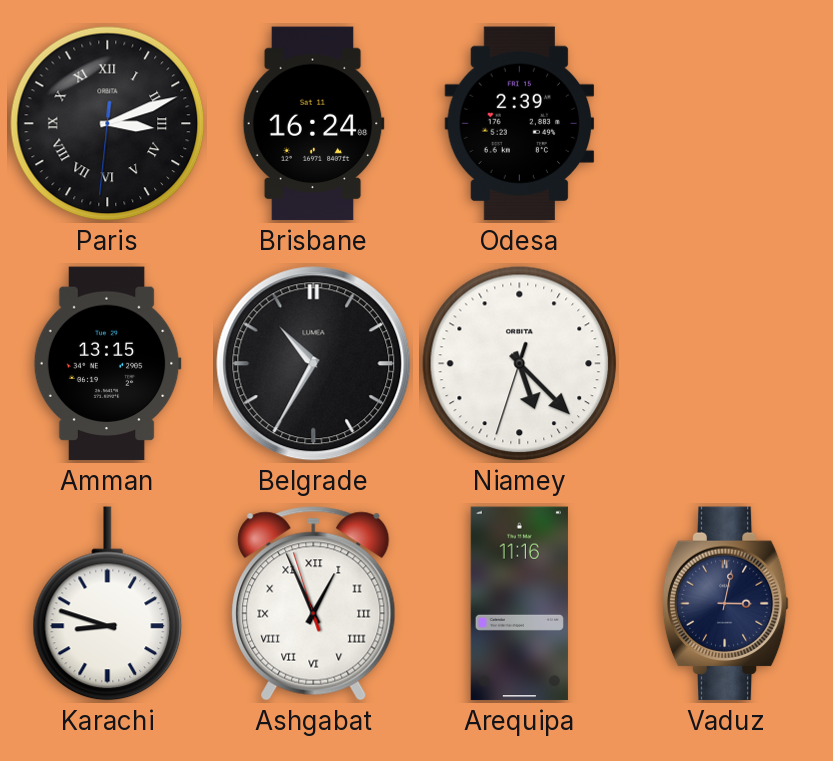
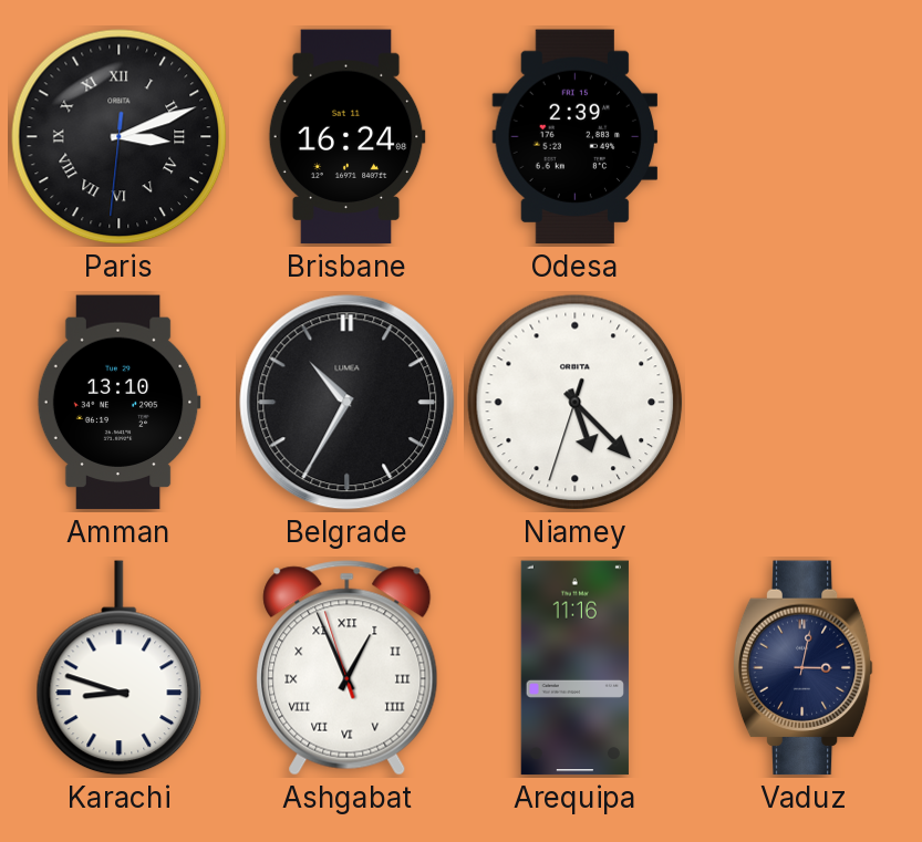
Amman: 13:15 -> 13:10 (118, 403)
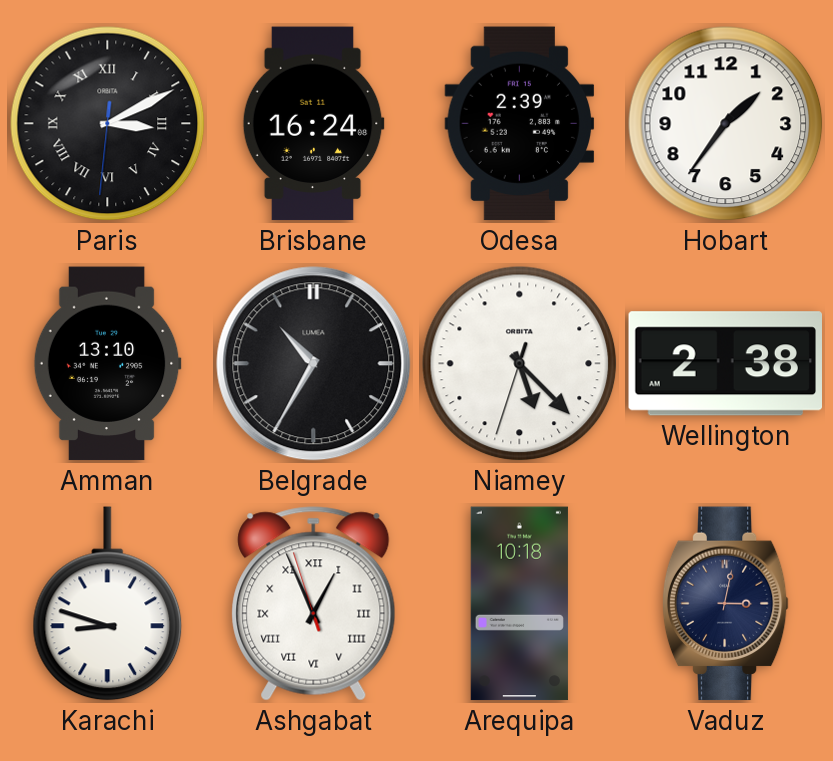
Paris: 3:11 -> 3:10 (108, 124)
Hobart: none -> 1:36 (726, 124)
Wellington: none -> 2:38 (725, 364)
Arequipa: 11:16 -> 10:18 (519, 604)
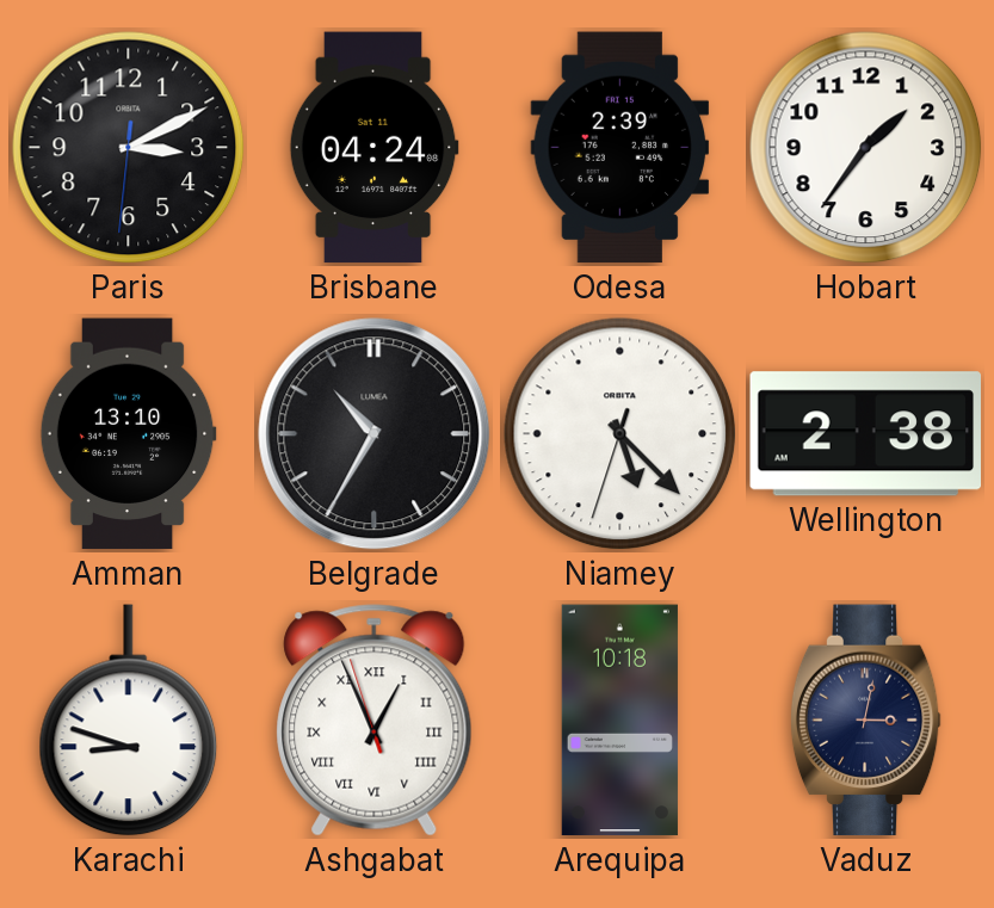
Paris numerals: Roman -> Arabic (129, 148)
Brisbane: 16:24 -> 04:24 (373, 148)
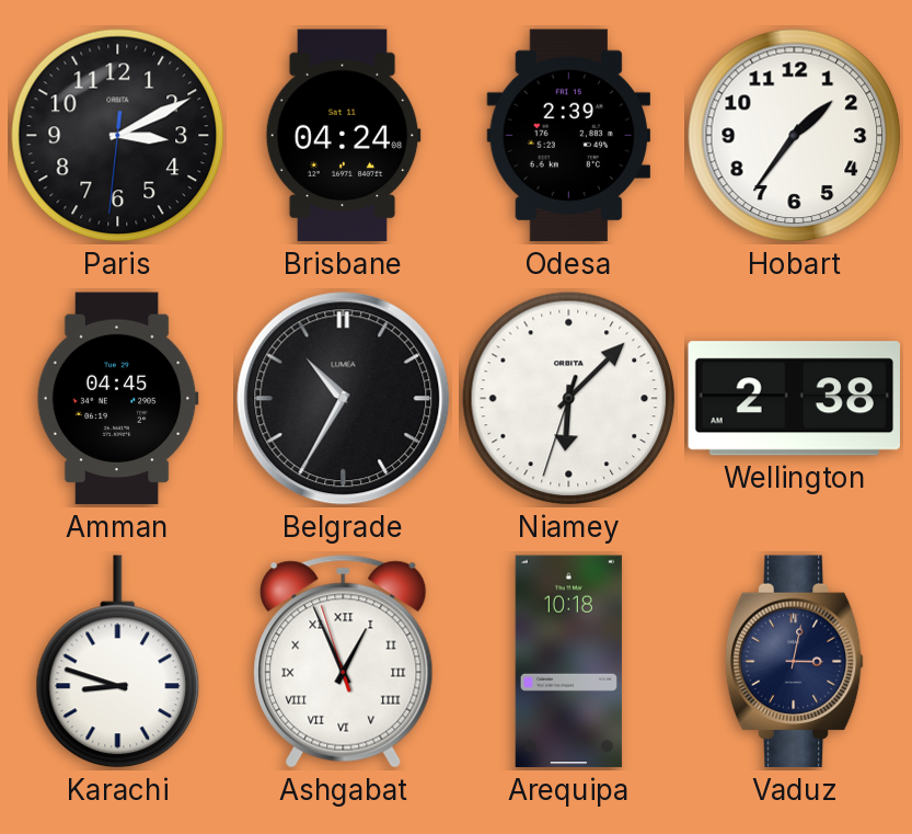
Amman: 13:10 -> 04:45 (117, 399)
Niamey: 5:22 -> 6:07 (569, 399)
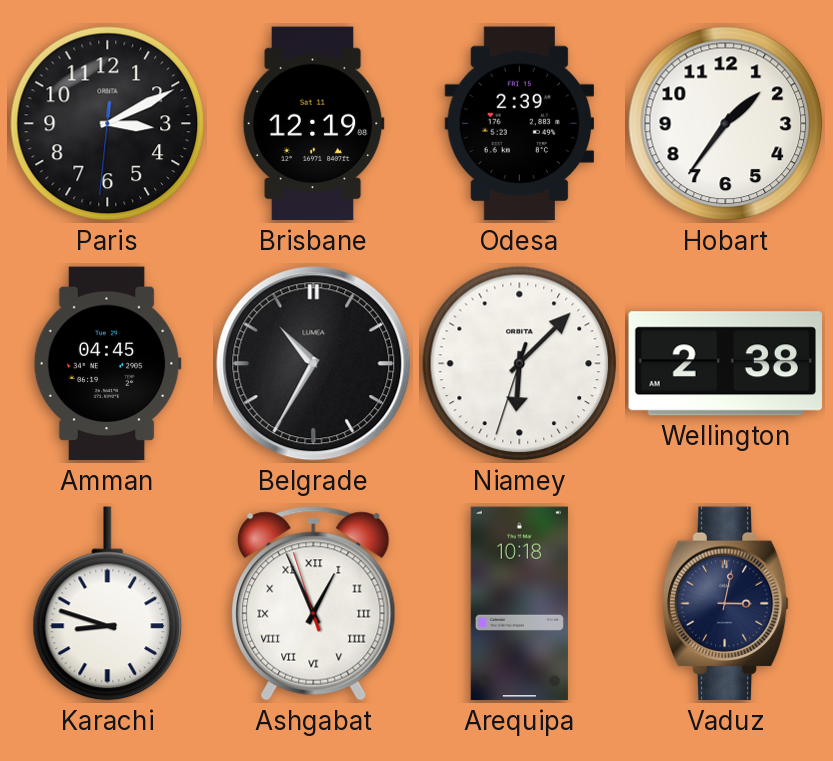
Brisbane: 04:24 -> 12:19 (313, 124)
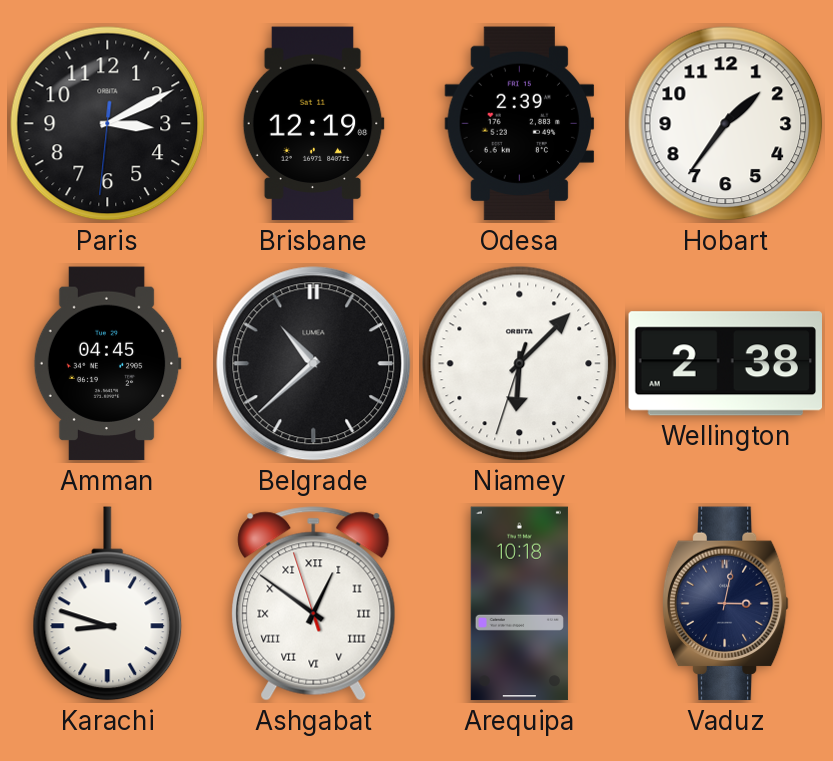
Belgrade: 10:35 -> 10:38 (314, 364)
Ashgabat: 12:55 -> 12:50 (314, 604)
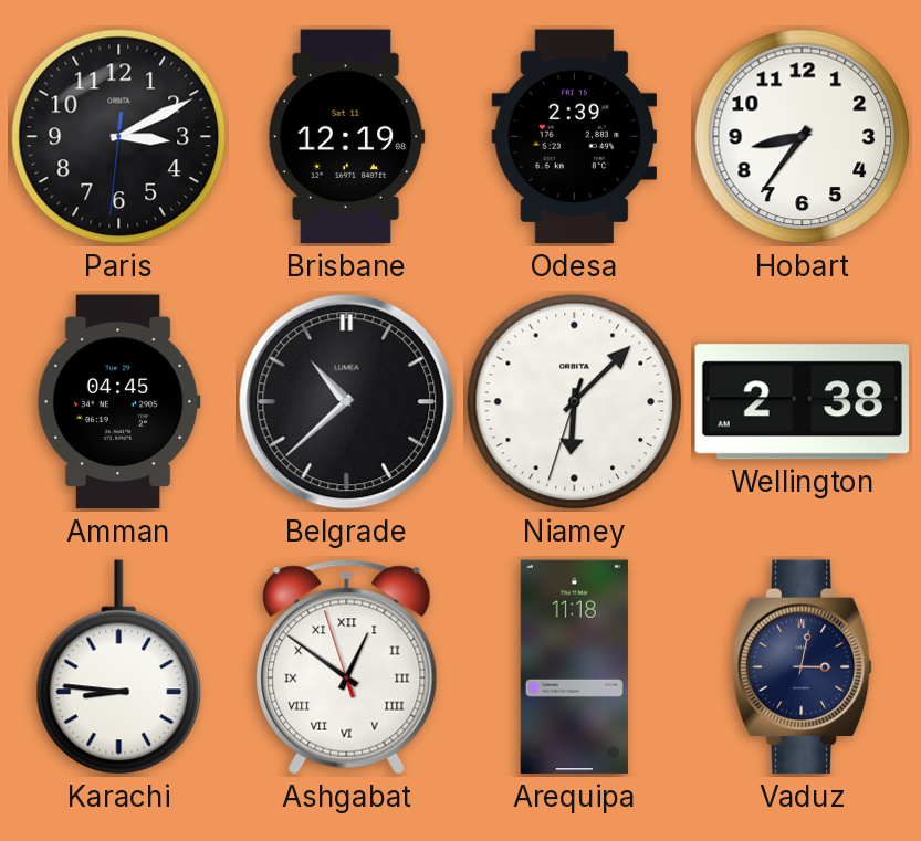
Hobart: 1:36 -> 8:36 (803, 137)
Karachi: 8:48 -> 8:46 (119, 667)
Arequipa: 10:18 -> 11:18 (574, 667)
